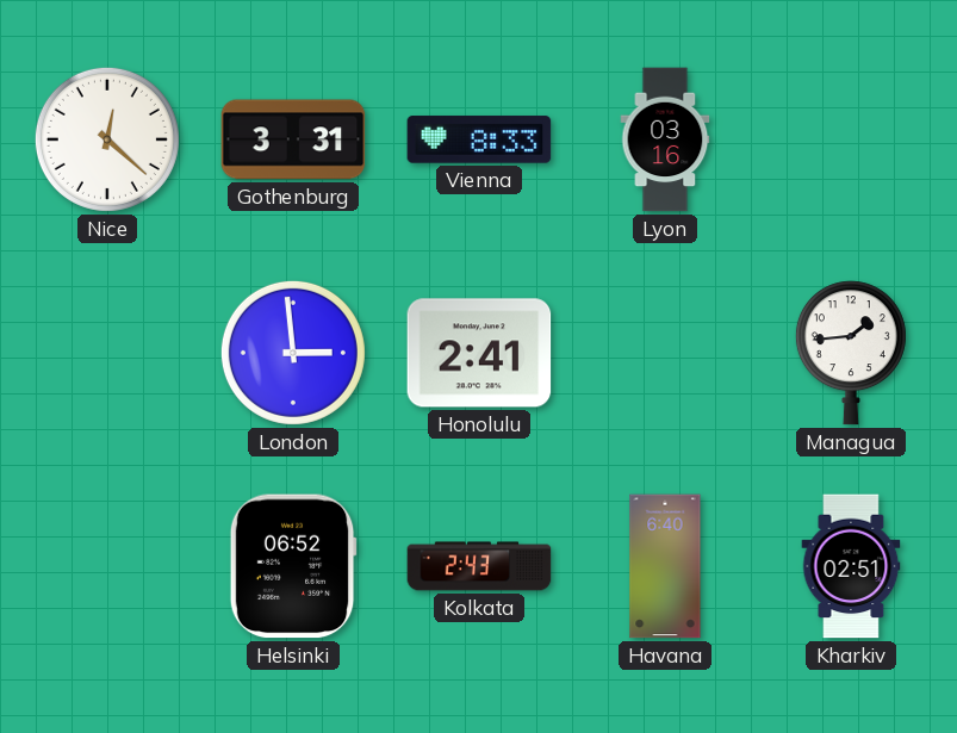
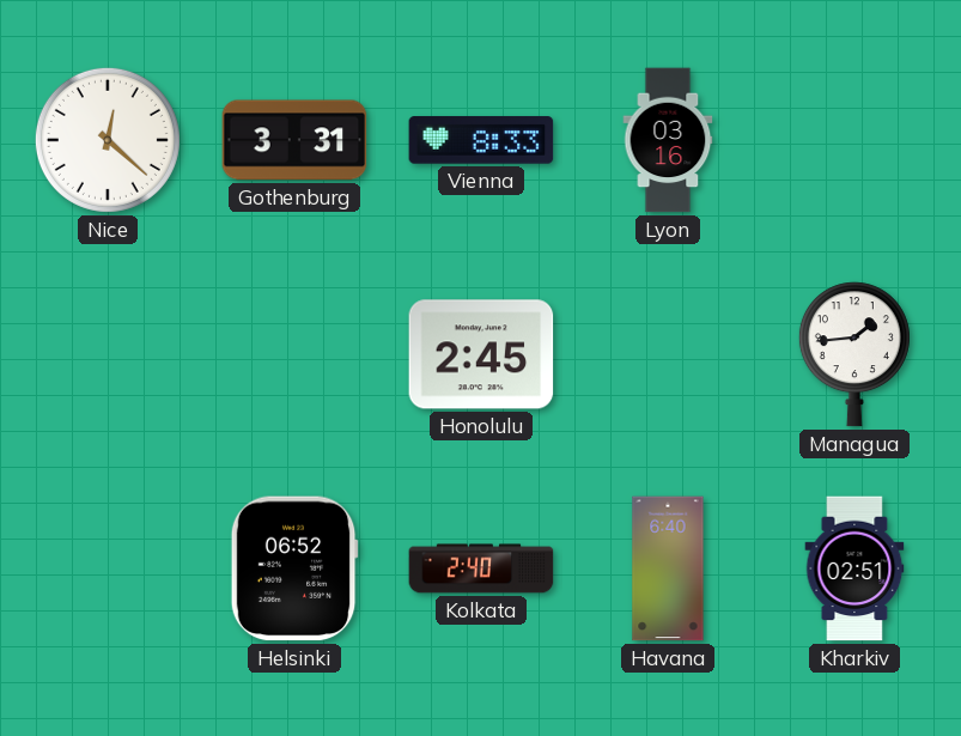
London: 2:59 -> none (293, 353)
Honolulu: 2:41 -> 2:45 (481, 354)
Kolkata: 2:43 -> 2:40 (481, 568)
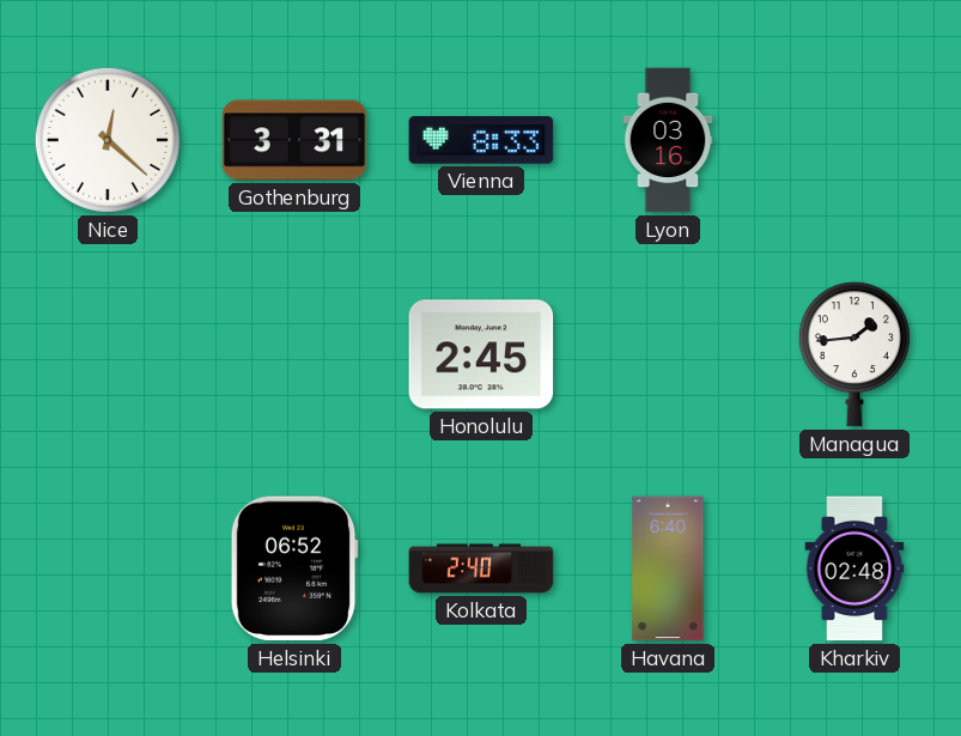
Kharkiv: 02:51 -> 02:48 (854, 568)
